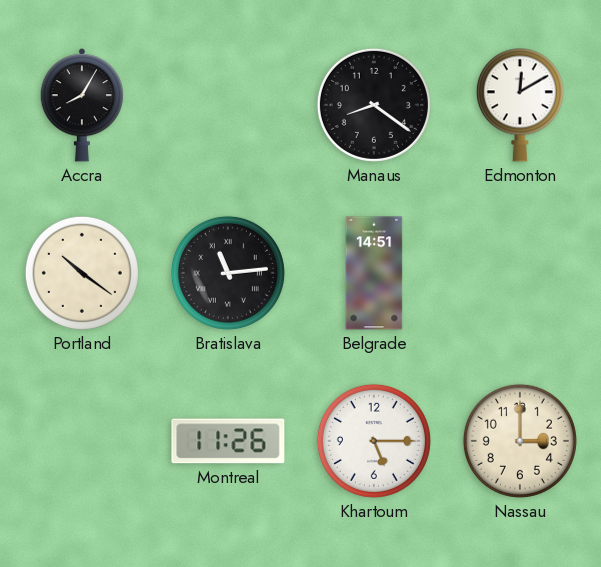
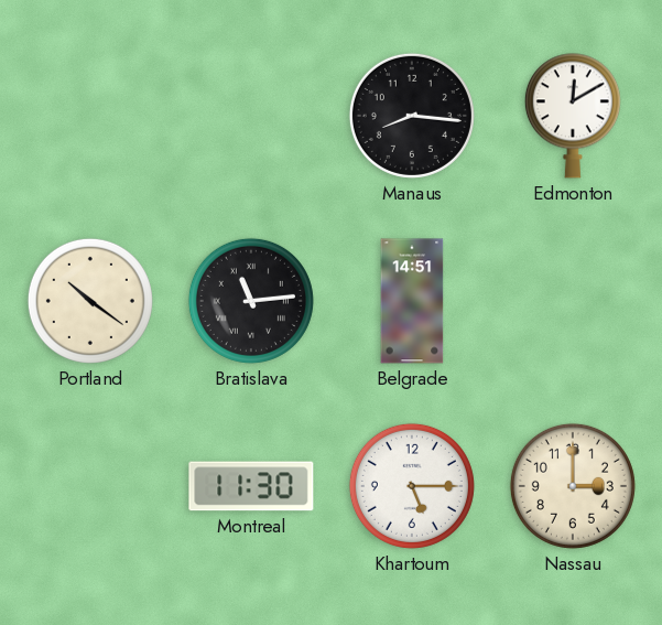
Accra: 8:05 -> none (81, 105)
Manaus: 8:21 -> 8:16 (412, 116)
Montreal: 11:26 -> 11:30 (251, 486)
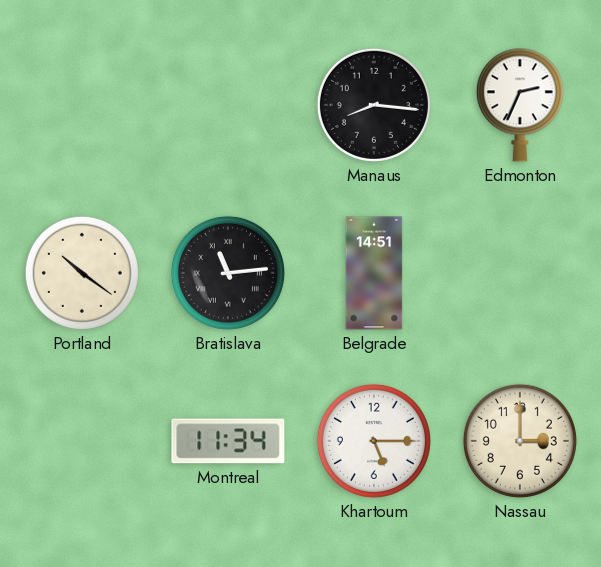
Edmonton: 12:10 -> 2:34 (520, 105)
Montreal: 11:30 -> 11:34 (228, 441)
